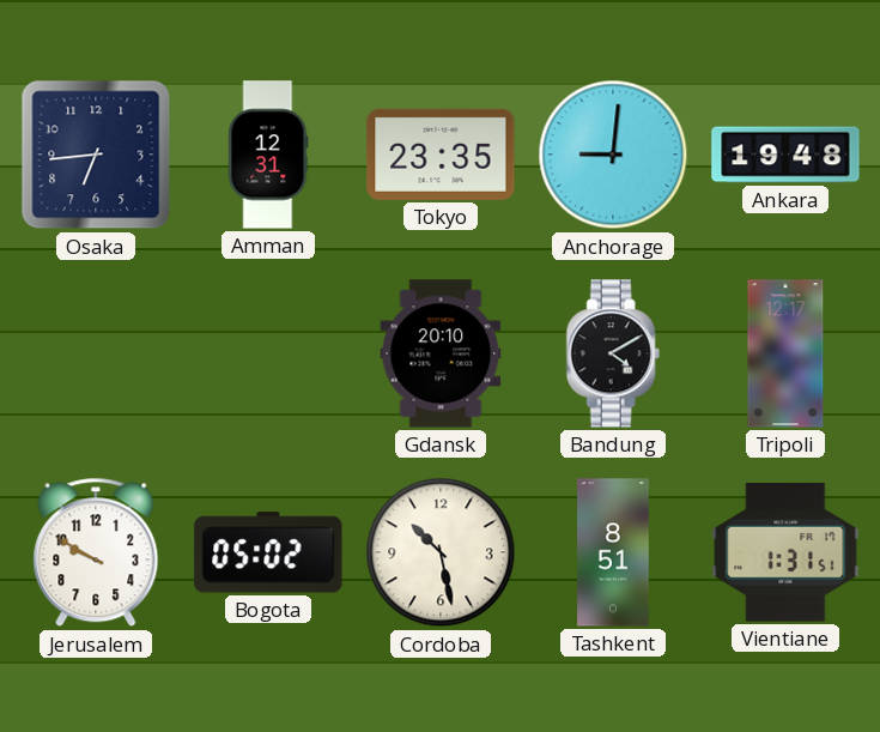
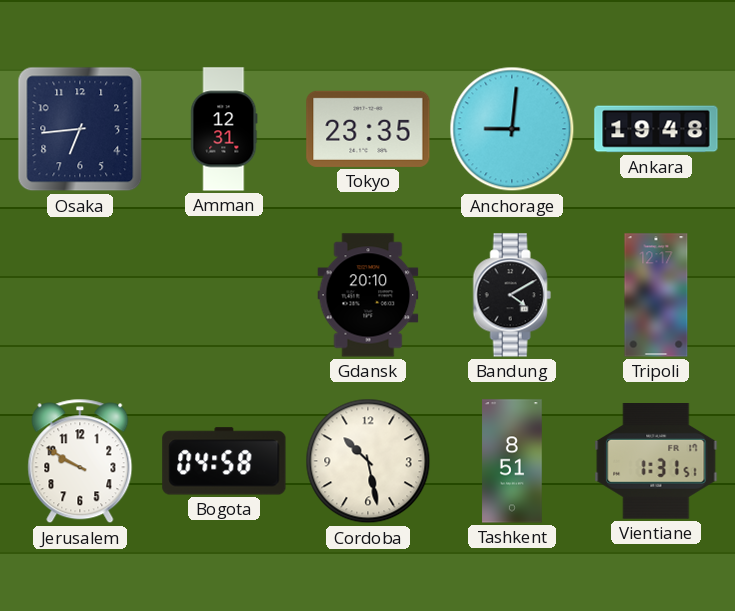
Bogota: 05:02 -> 04:58 (224, 461)
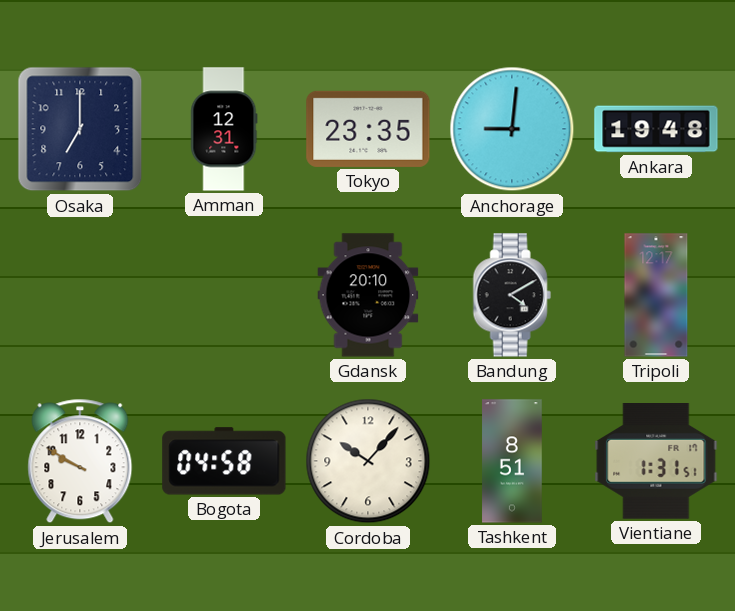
Osaka: 6:44 -> 7:00 (80, 129)
Cordoba: 10:28 -> 10:07 (368, 461)
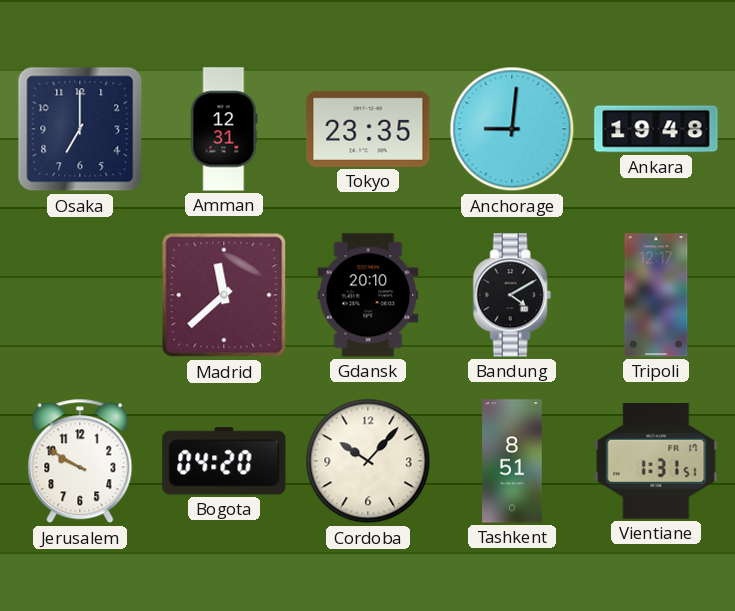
Madrid: none -> 11:38 (224, 295)
Bogota: 04:58 -> 04:20 (224, 461)
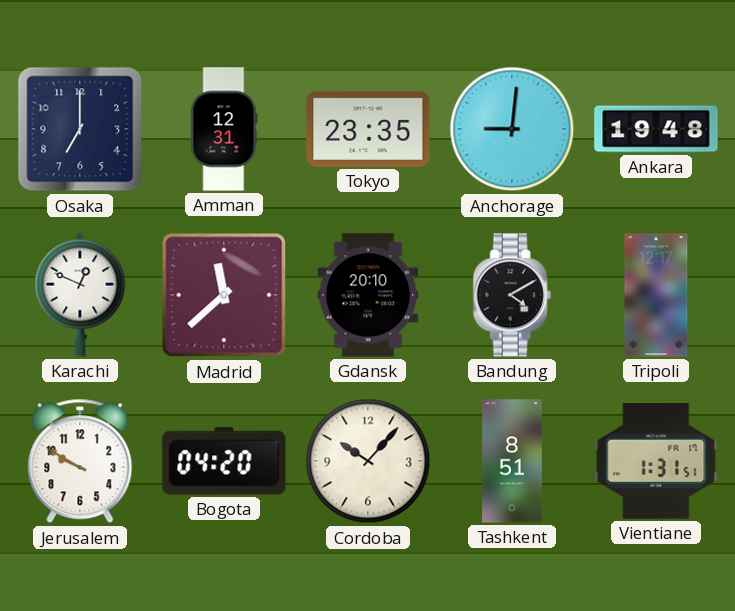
Karachi: none -> 12:49 (80, 295)
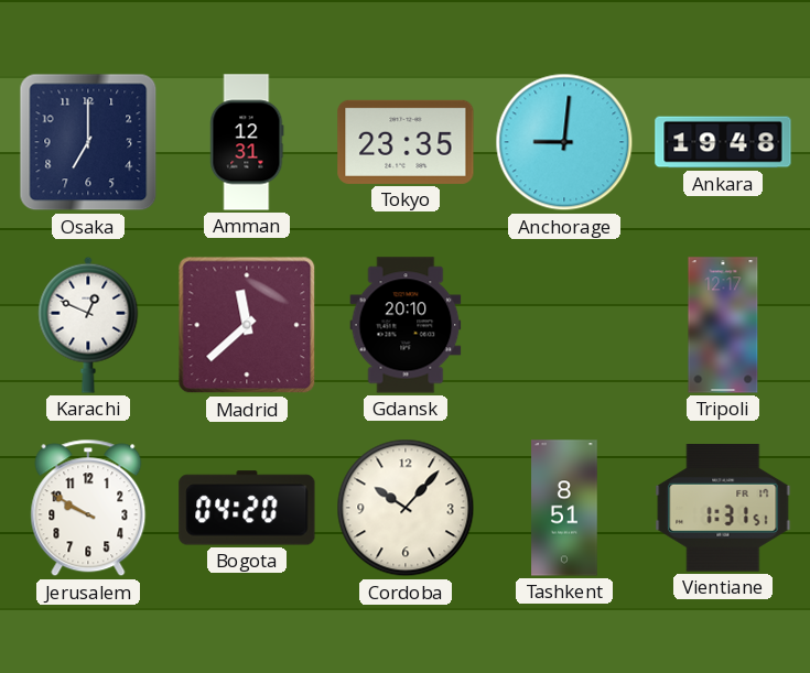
Bandung: 4:10 -> none (512, 295)
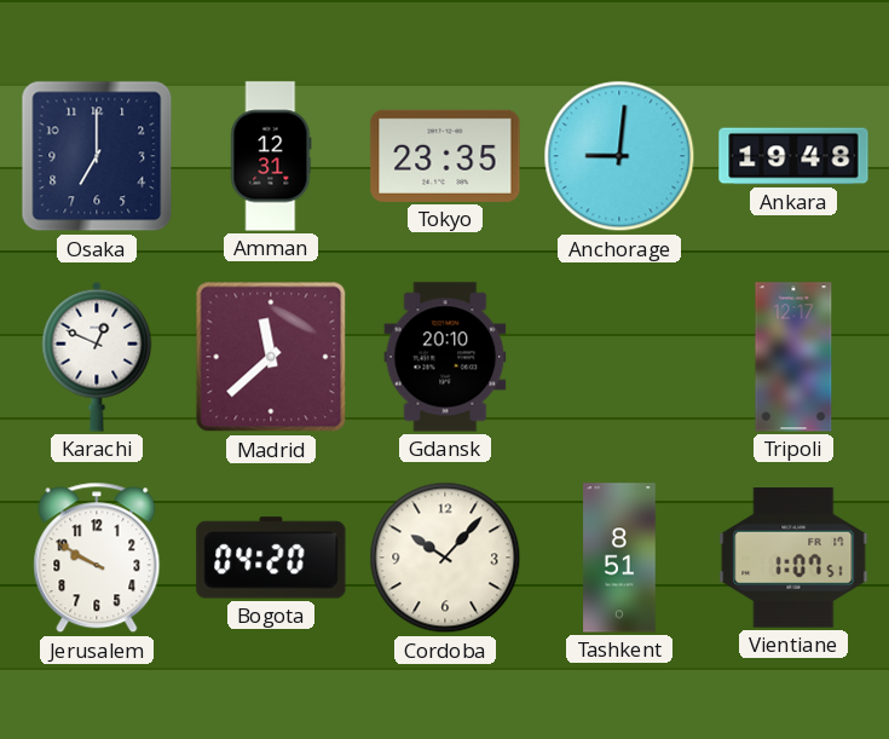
Vientiane: 1:31 -> 1:07 (793, 558)
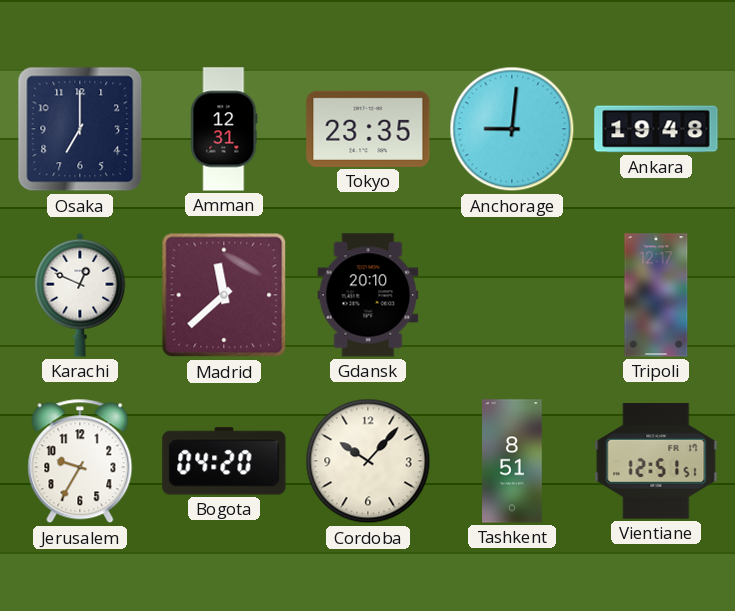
Jerusalem: 9:50 -> 9:35 (80, 461)
Vientiane: 1:07 -> 12:51 (656, 461)
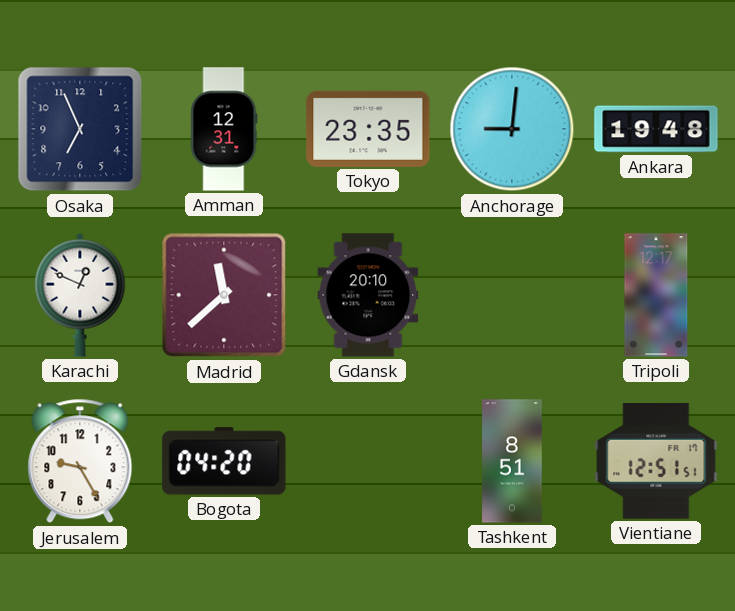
Osaka: 7:00 -> 6:56 (80, 129)
Jerusalem: 9:35 -> 9:25 (80, 461)
Cordoba: 10:07 -> none (368, 461)
